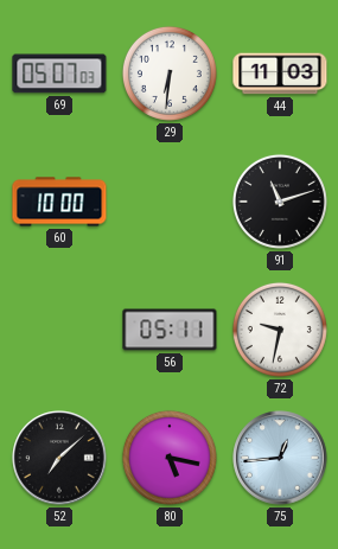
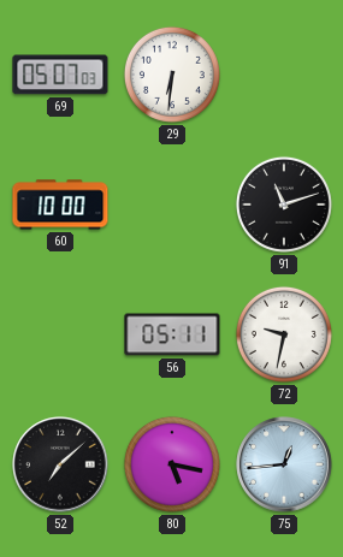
44: 11:03 -> none (280, 74)
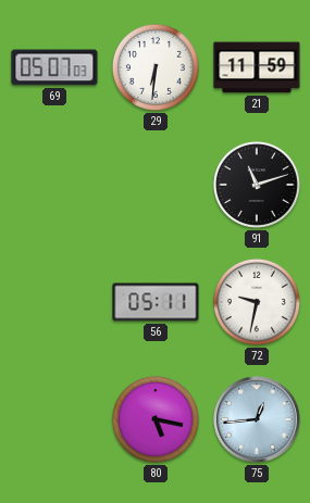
21: none -> 11:59 (257, 67)
60: 10:00 -> none (60, 205)
52: 7:08 -> none (60, 464)
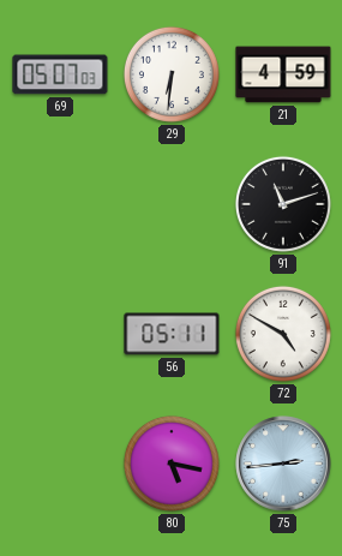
21: 11:59 -> 4:59 (283, 74)
72: 9:32 -> 4:50 (283, 334)
75: 12:44 -> 2:44 (283, 464)
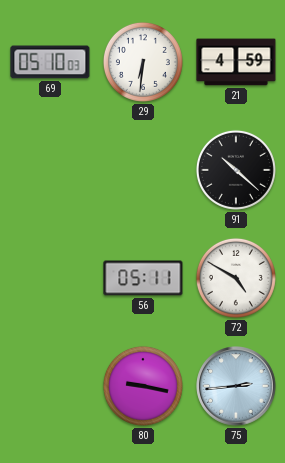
69: 05:07 -> 05:10 (50, 62)
91: 11:12 -> 10:22 (236, 170)
80: 5:17 -> 9:17 (143, 386)
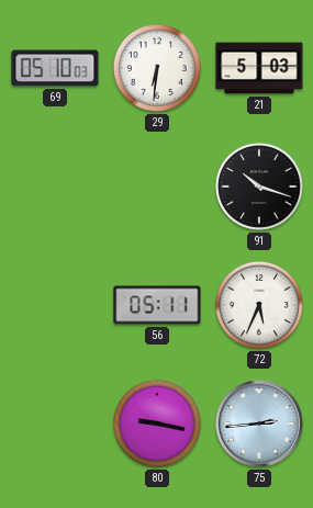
21: 4:59 -> 5:03 (259, 68)
91: 10:22 -> 10:18 (259, 187)
72: 4:50 -> 5:34 (259, 305)
